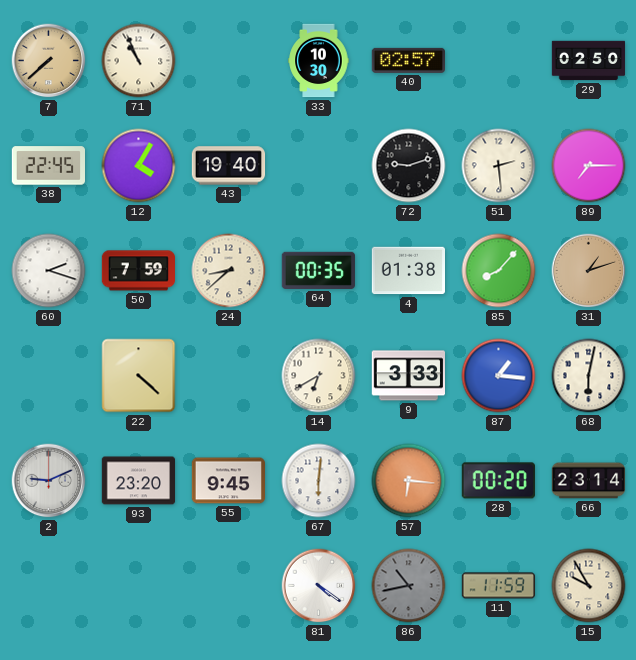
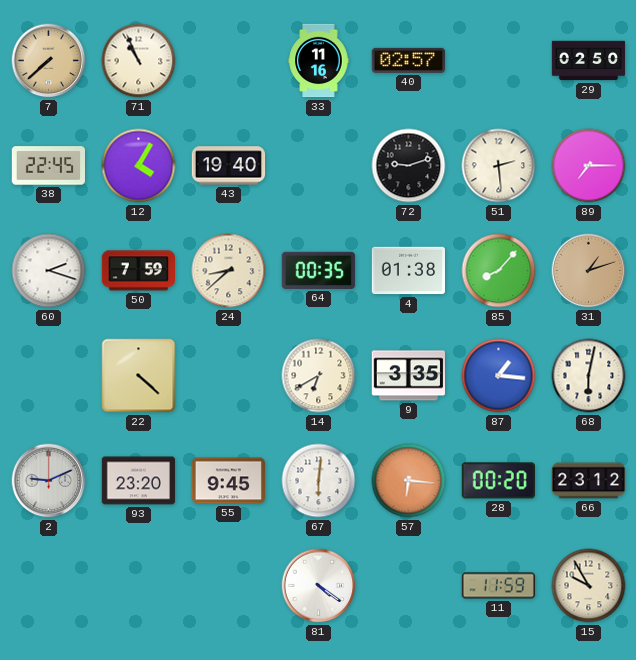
33: 10:30 -> 11:16 (319, 61)
9: 3:33 -> 3:35 (408, 376)
66: 23:14 -> 23:12 (589, 481)
86: 10:43 -> none (409, 586)
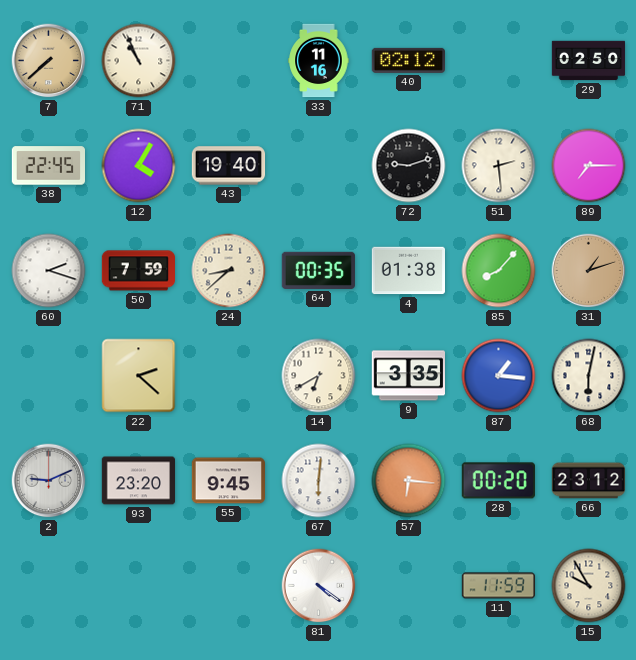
40: 02:57 -> 02:12 (408, 60)
22: 4:22 -> 2:22 (139, 376)
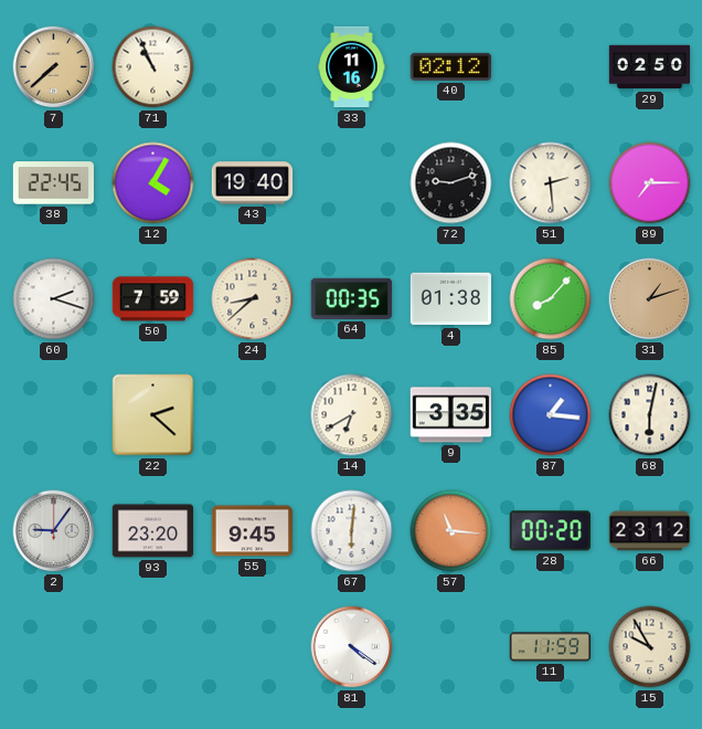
2: 9:11 -> 9:06 (54, 531)
57: 6:16 -> 11:16 (451, 531)
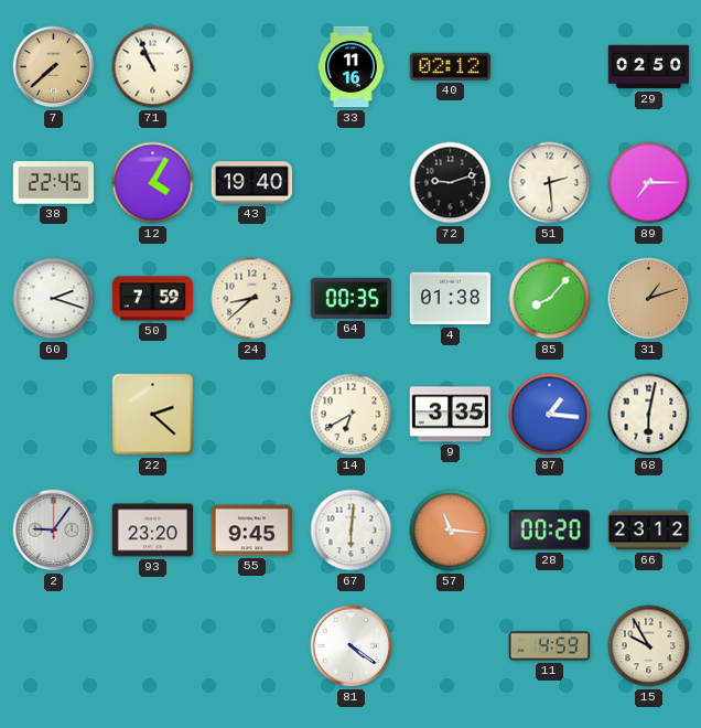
11: 11:59 -> 4:59 (550, 646)
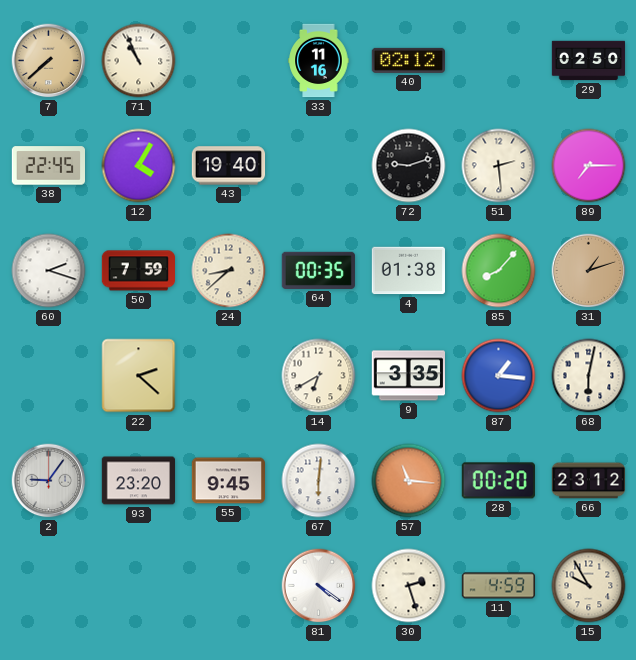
30: none -> 2:27 (409, 586)
